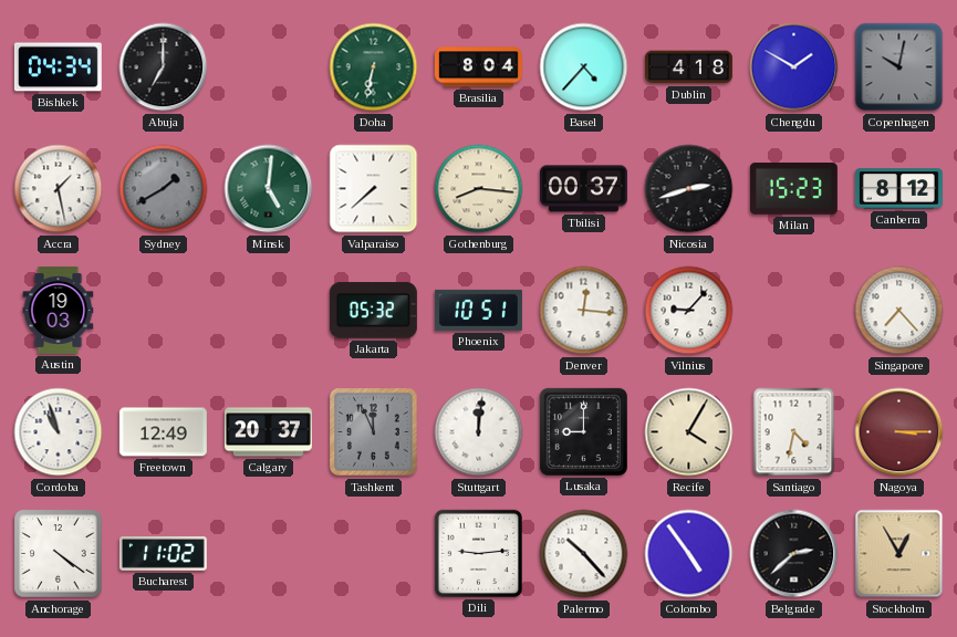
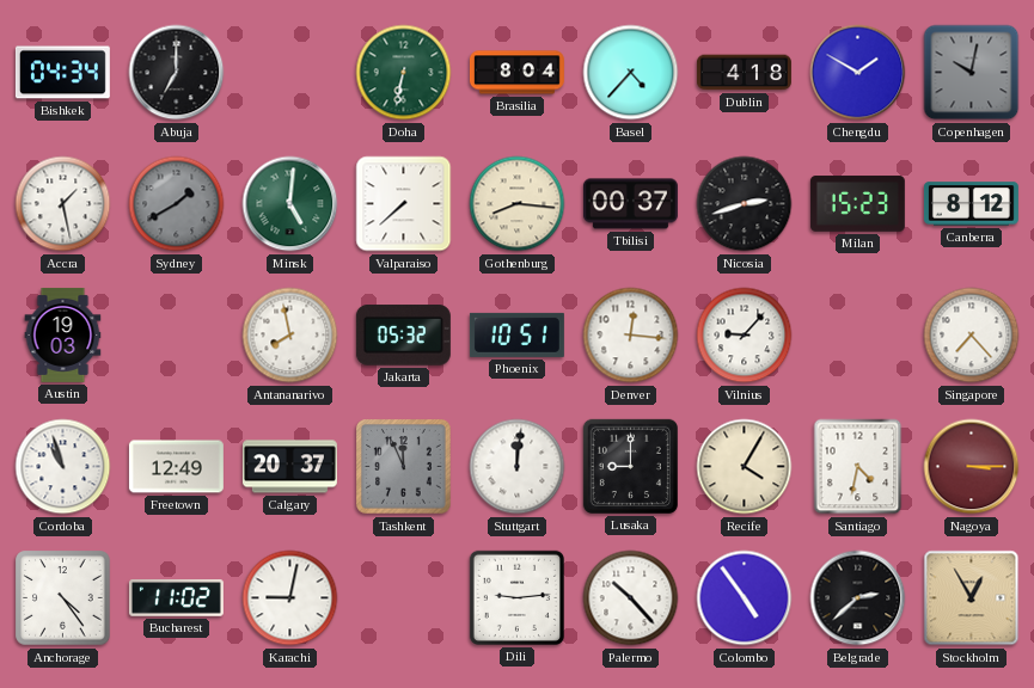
Antananarivo: none -> 7:58 (290, 336)
Anchorage: 4:21 -> 4:24 (63, 598)
Karachi: none -> 9:02 (290, 598)
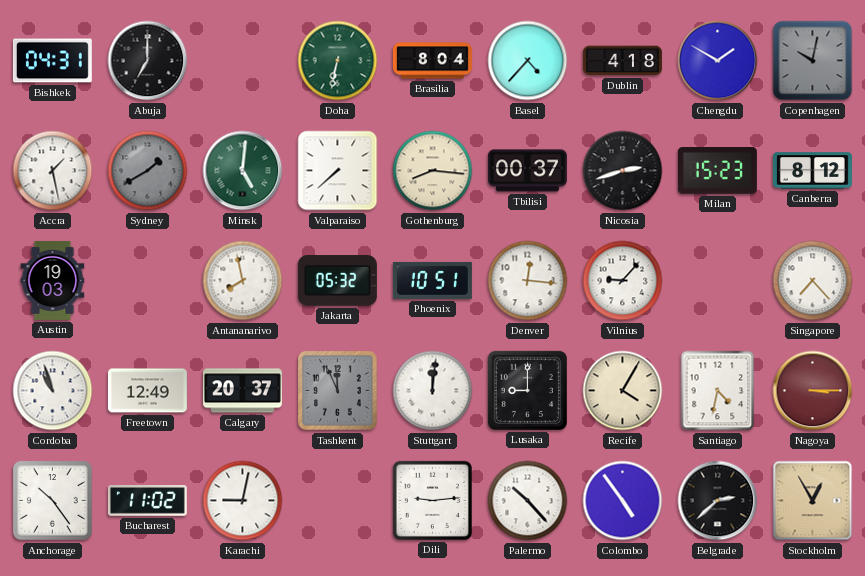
Bishkek: 04:34 -> 04:31 (52, 61)
Anchorage: 4:24 -> 10:24 (53, 501)
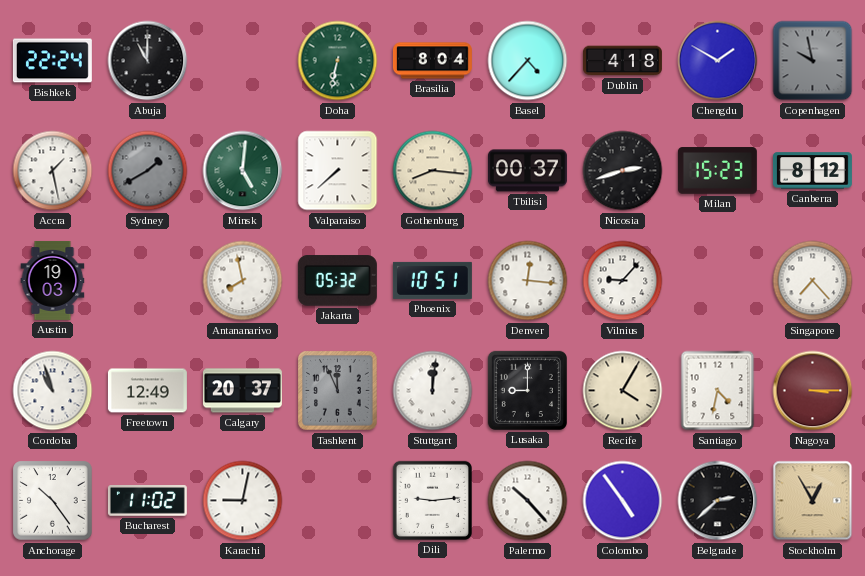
Bishkek: 04:31 -> 22:24 (52, 61)
Abuja: 7:00 -> 11:00 (148, 61)
Copenhagen: 10:02 -> 9:58 (813, 61)
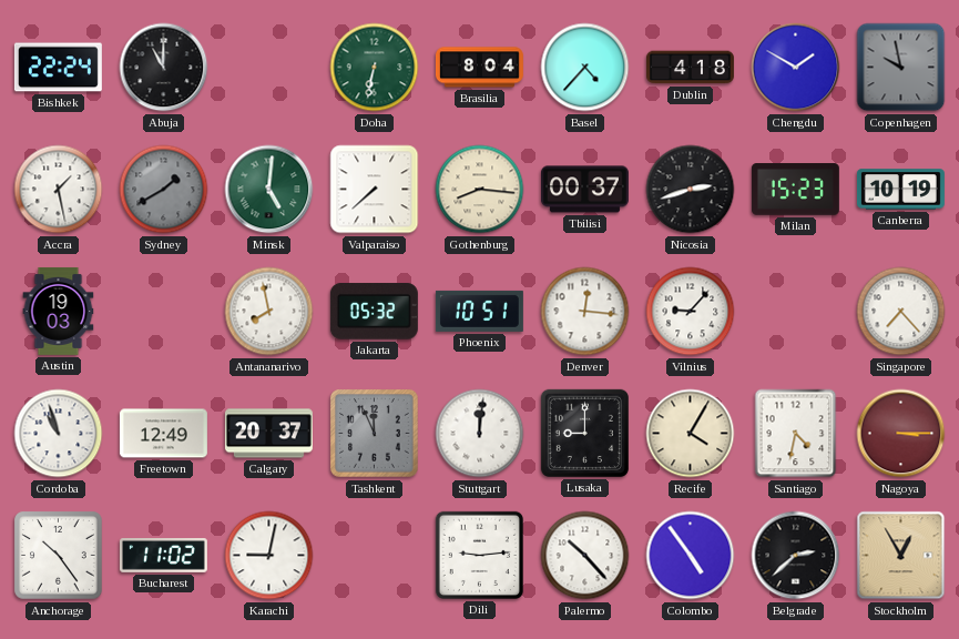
Canberra: 8:12 -> 10:19 (900, 190)
